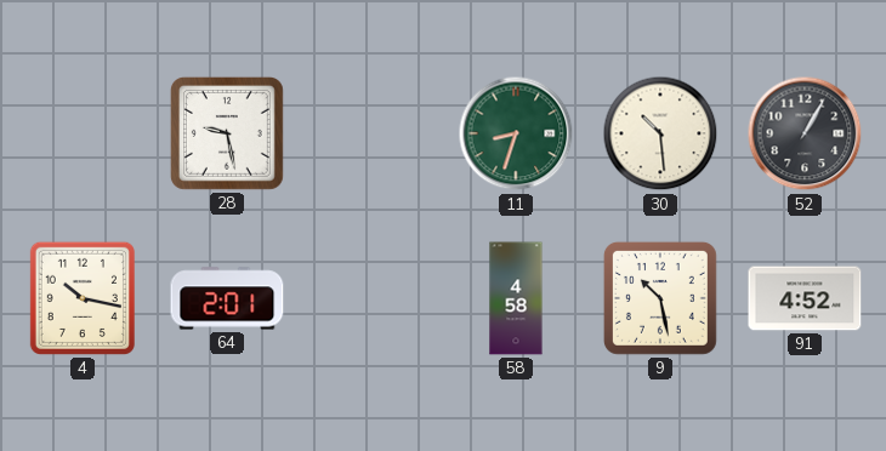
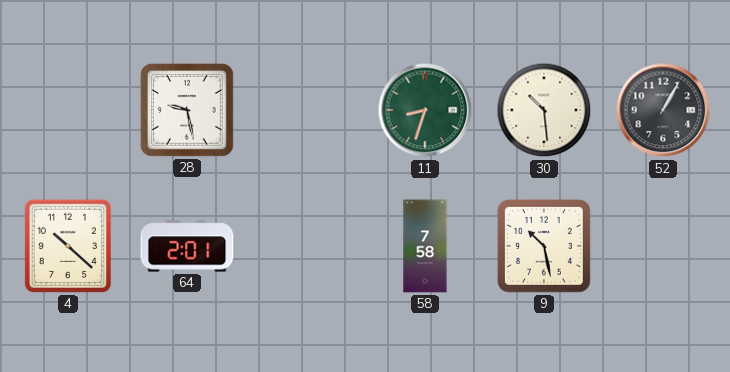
4: 10:17 -> 10:22 (68, 246)
58: 4:58 -> 7:58 (425, 246)
91: 4:52 -> none (805, 298)
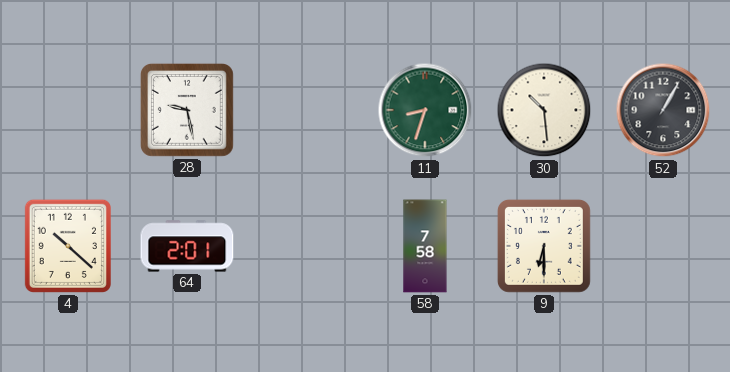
9: 10:28 -> 6:30 (544, 246)
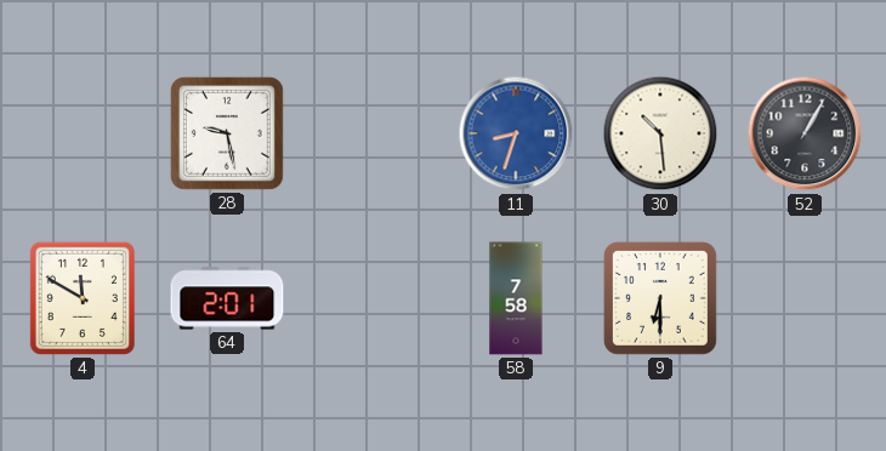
11 dial: green -> blue (516, 133)
4: 10:22 -> 11:50 (83, 298)
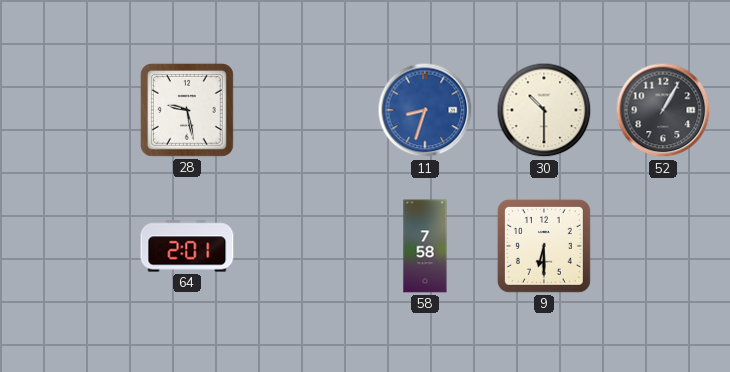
30: 10:29 -> 10:30 (544, 110)
4: 11:50 -> none (83, 298)
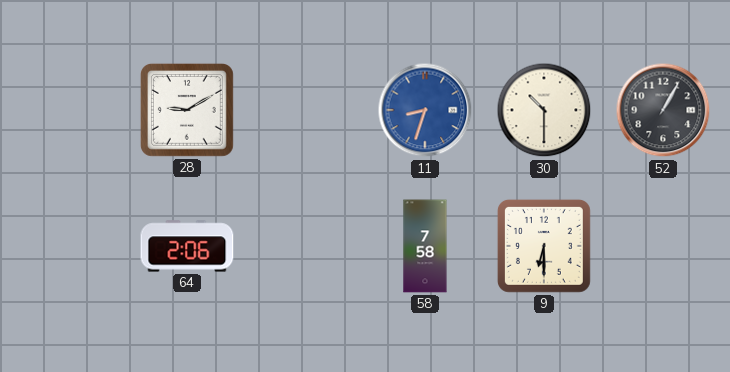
28: 9:28 -> 9:10 (187, 110)
64: 2:01 -> 2:06 (187, 246)
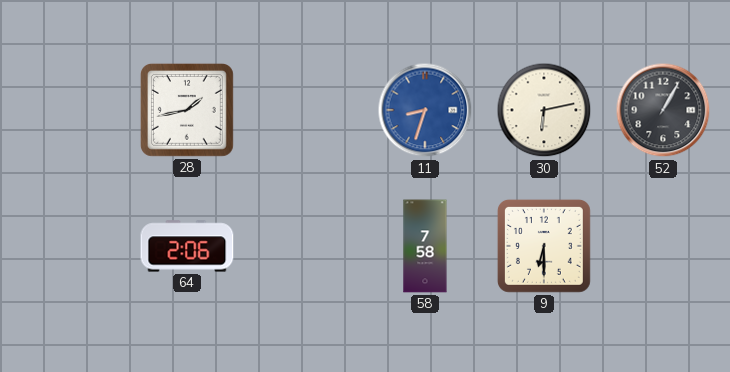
28: 9:10 -> 1:43 (187, 110)
30: 10:30 -> 6:13 (544, 110)
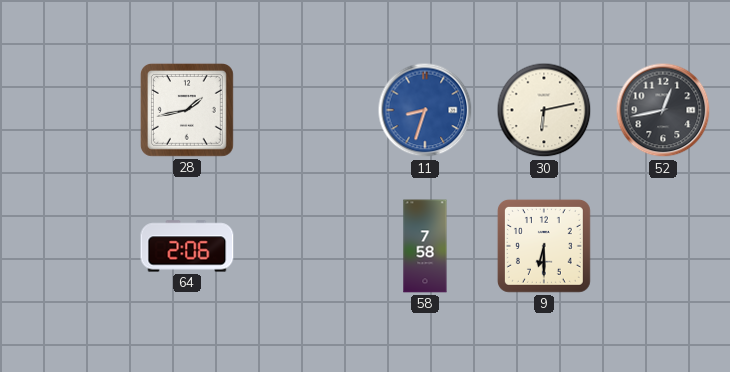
52: 1:05 -> 12:43 (663, 110)
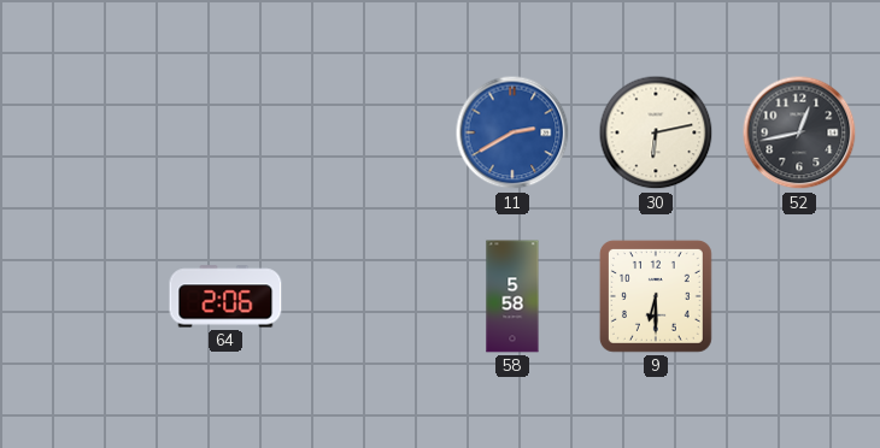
28: 1:43 -> none (187, 110)
11: 8:33 -> 2:40 (512, 132)
58: 7:58 -> 5:58 (512, 296)
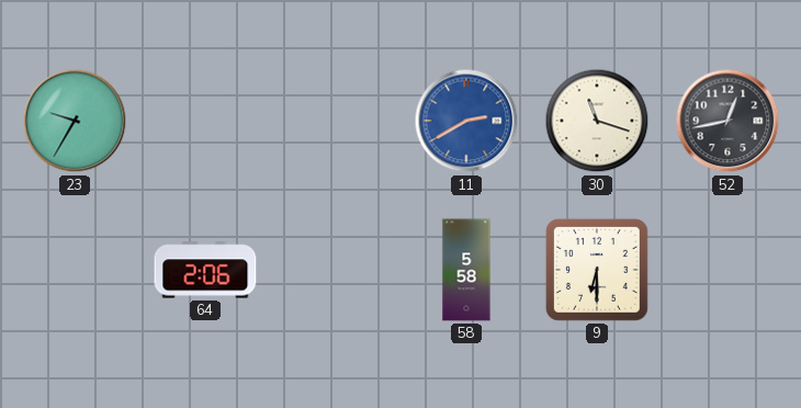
23: none -> 9:35 (75, 121)
30: 6:13 -> 11:18 (597, 121)
